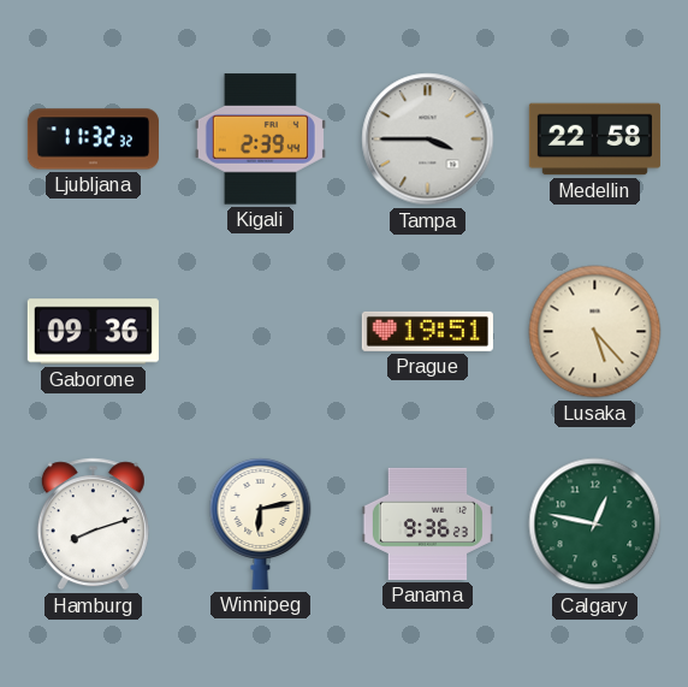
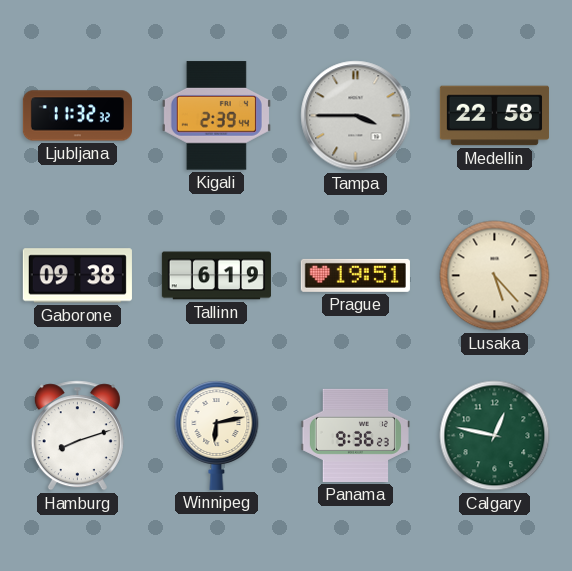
Gaborone: 09:36 -> 09:38 (77, 276)
Tallinn: none -> 6:19 (216, 276)
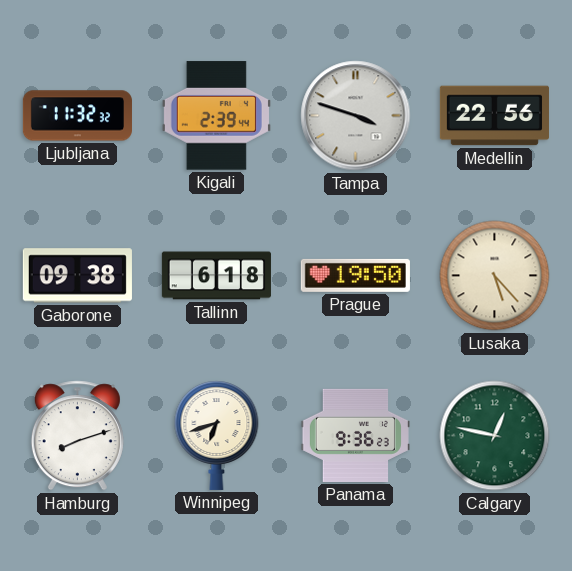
Tampa: 3:45 -> 3:48 (356, 116)
Medellin: 22:58 -> 22:56 (494, 116)
Tallinn: 6:19 -> 6:18 (216, 276)
Prague: 19:51 -> 19:50 (355, 275)
Winnipeg: 6:13 -> 6:42 (217, 435)
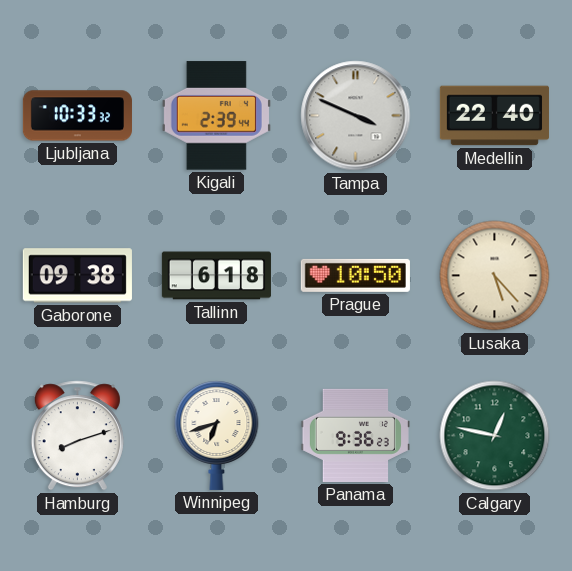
Ljubljana: 11:32 -> 10:33 (77, 116)
Tampa: 3:48 -> 3:49 (356, 116)
Medellin: 22:56 -> 22:40 (494, 116)
Prague: 19:50 -> 10:50 (355, 275)
